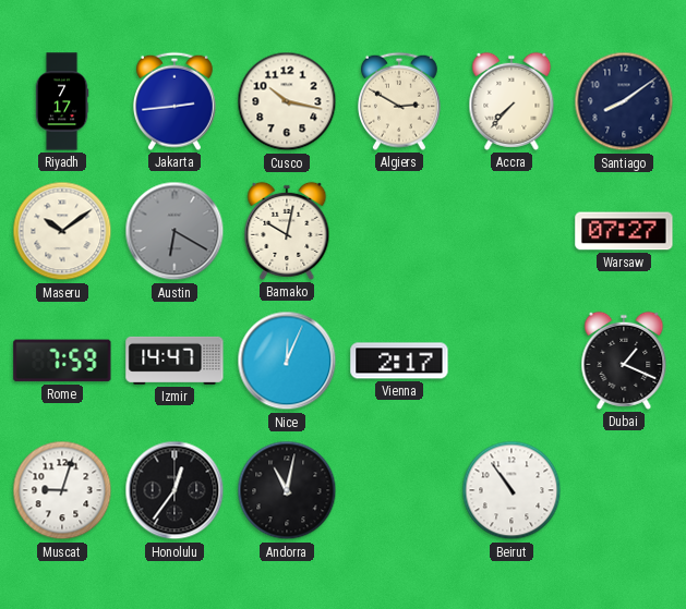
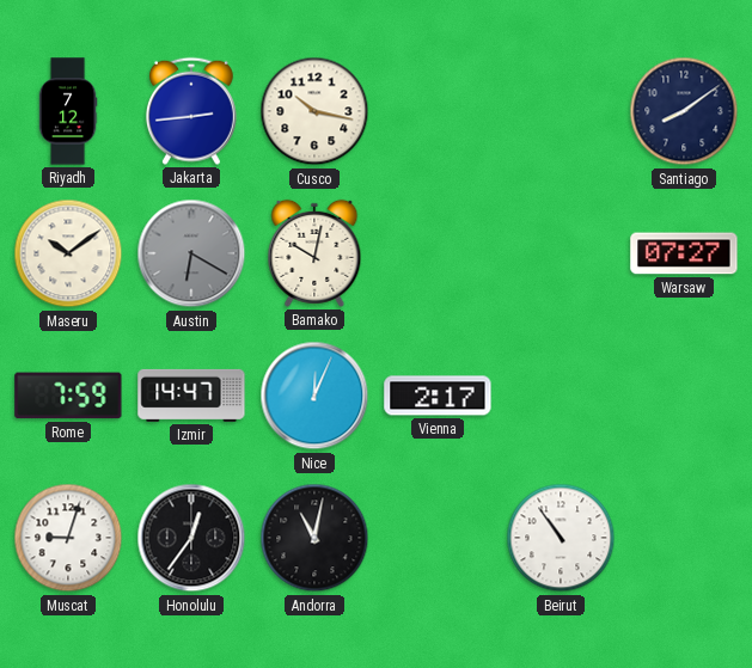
Riyadh: 7:17 -> 7:12 (68, 111)
Algiers: 2:50 -> none (399, 101)
Accra: 7:37 -> none (512, 101)
Dubai: 1:19 -> none (624, 361)
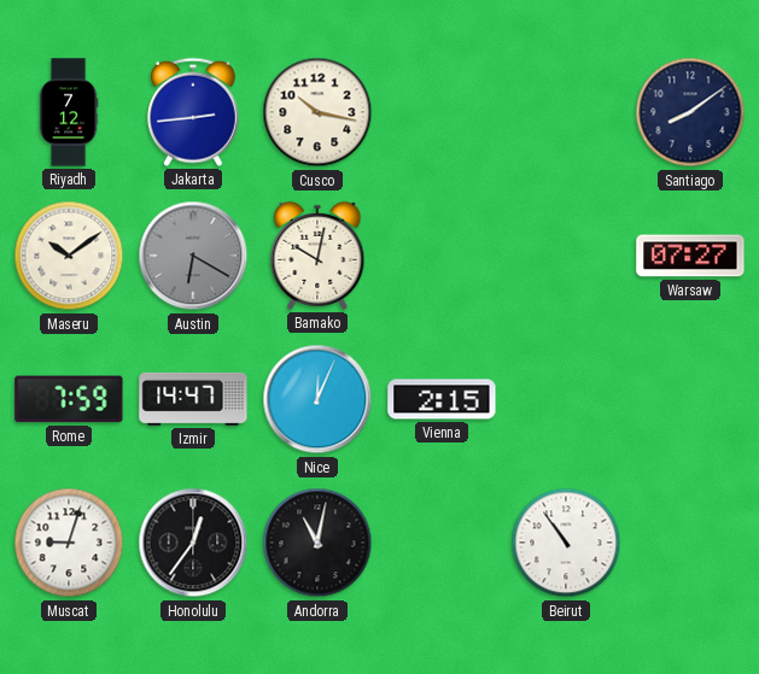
Vienna: 2:17 -> 2:15 (442, 399)
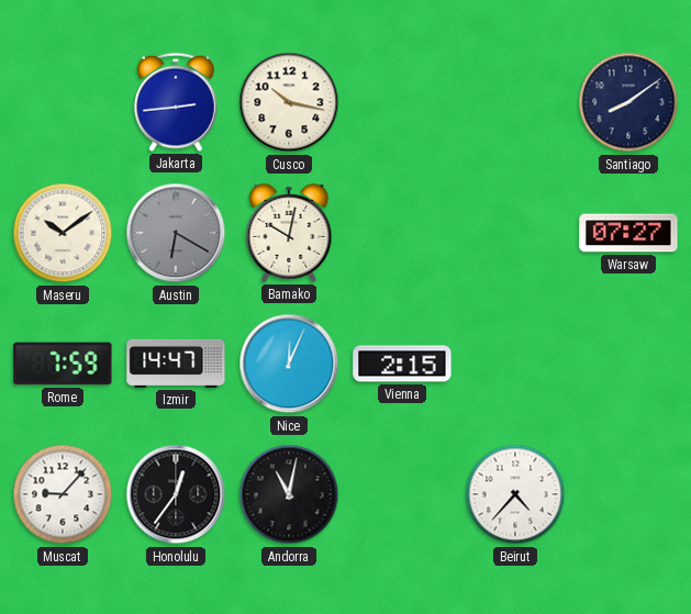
Riyadh: 7:12 -> none (69, 112)
Muscat: 9:03 -> 9:07 (63, 494)
Beirut: 10:54 -> 4:37 (515, 494)
